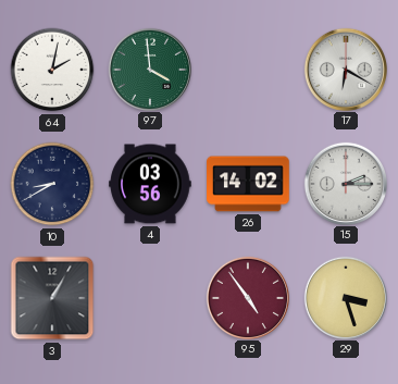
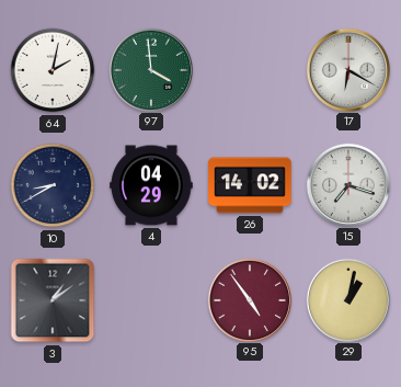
4: 03:56 -> 04:29 (151, 185)
15: 2:15 -> 7:18 (347, 184)
3: 1:05 -> 1:09 (53, 300)
29: 3:27 -> 1:02 (347, 299)
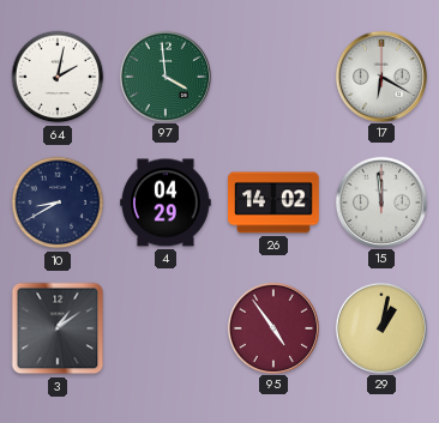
15: 7:18 -> 11:59 (380, 201)
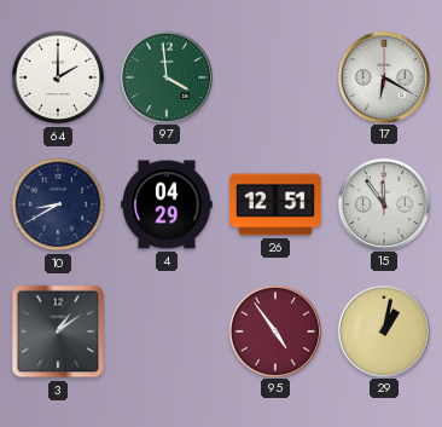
64: 2:02 -> 2:00 (58, 77)
26: 14:02 -> 12:51 (275, 204)
15: 11:59 -> 11:54 (383, 203)
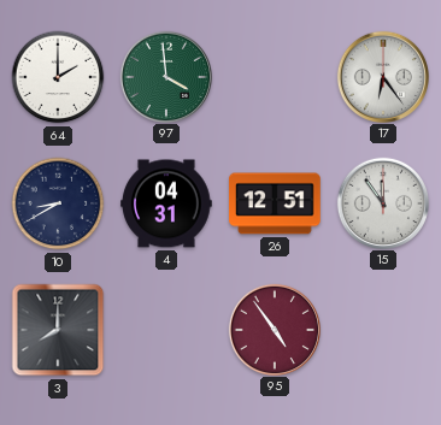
17: 6:20 -> 6:24 (382, 76)
4: 04:29 -> 04:31 (166, 203)
3: 1:09 -> 8:00 (58, 330)
29: 1:02 -> none (383, 330)
